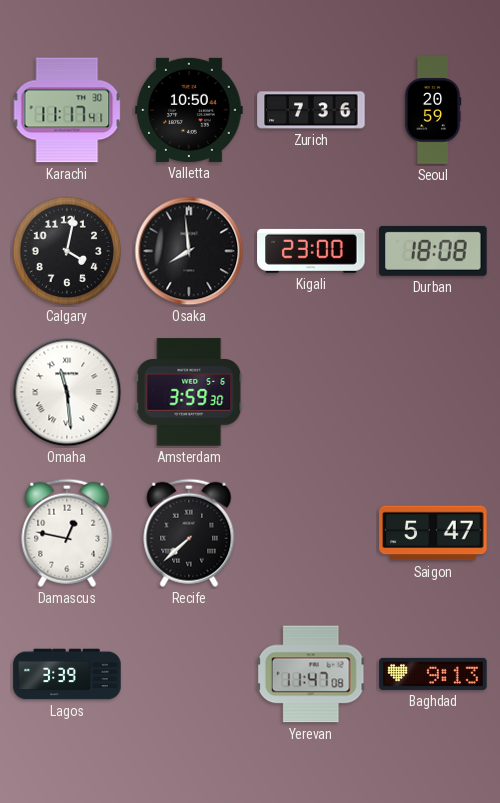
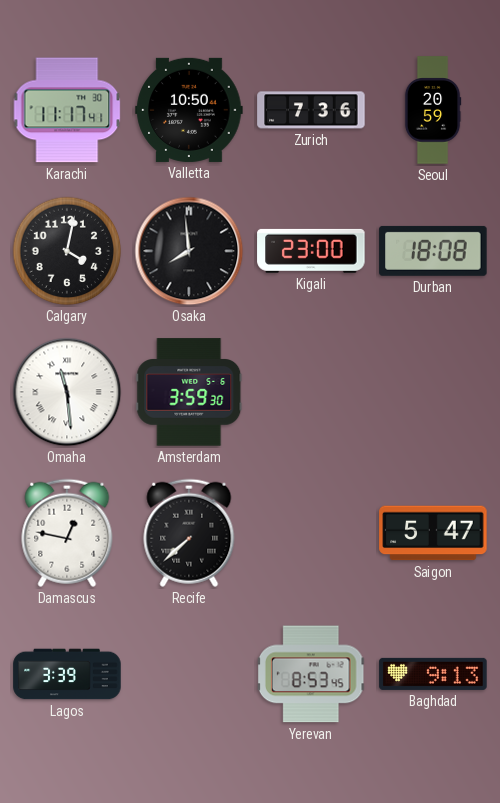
Yerevan: 11:47 -> 8:53 (311, 674)
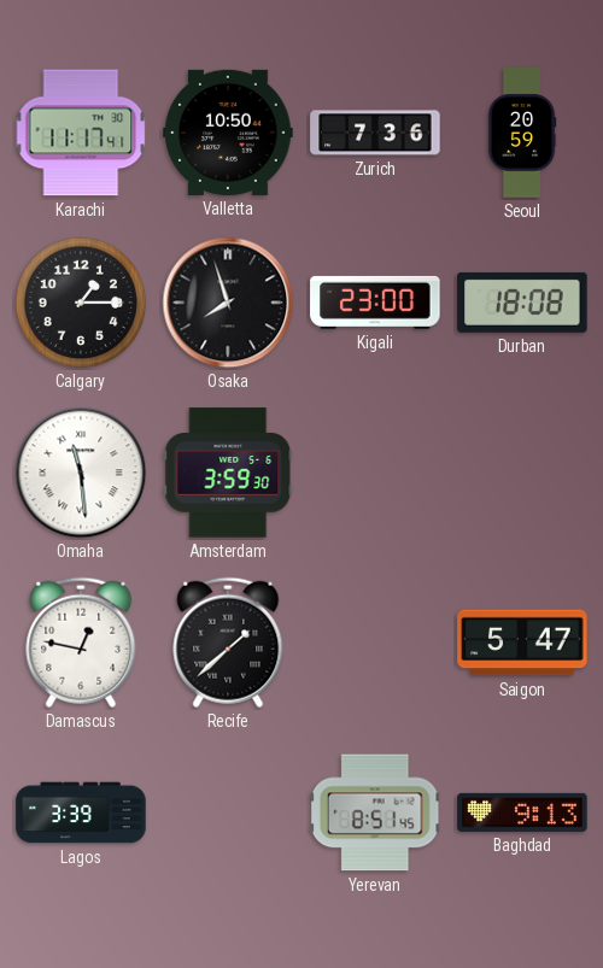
Calgary: 4:02 -> 1:15 (81, 303)
Osaka: 7:59 -> 7:57 (228, 303)
Recife: 7:38 -> 1:38 (228, 643)
Yerevan: 8:53 -> 8:51 (375, 812)
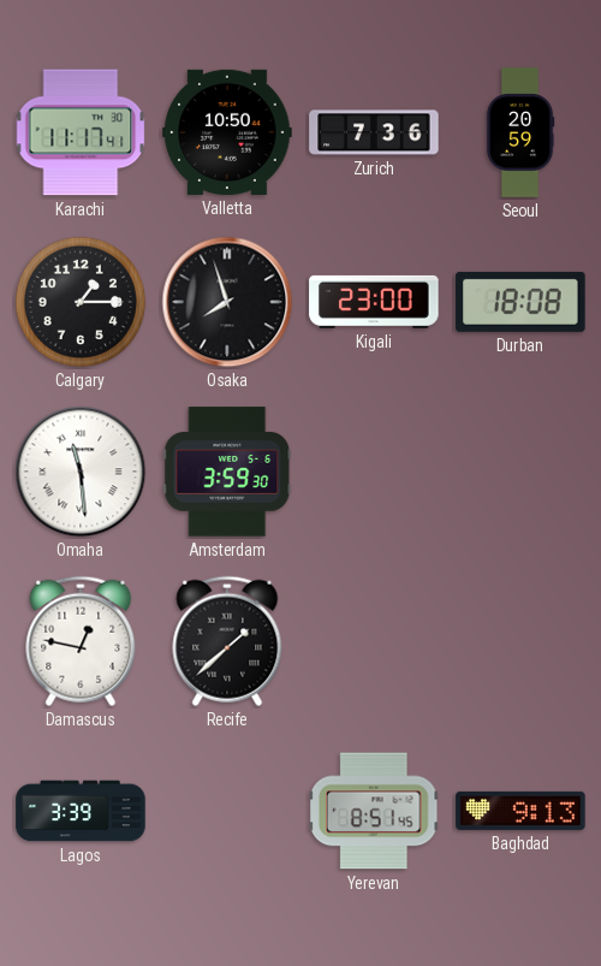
Saigon: 5:47 -> none (522, 643)
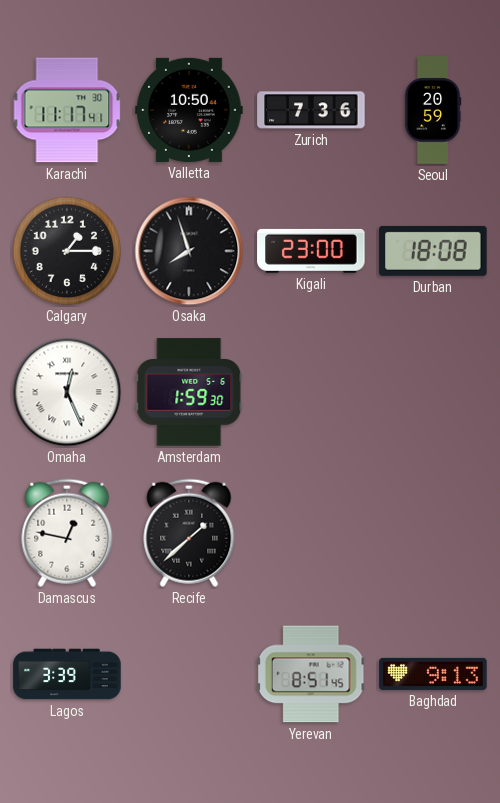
Omaha: 11:29 -> 12:26 (67, 392)
Amsterdam: 3:59 -> 1:59 (189, 392)
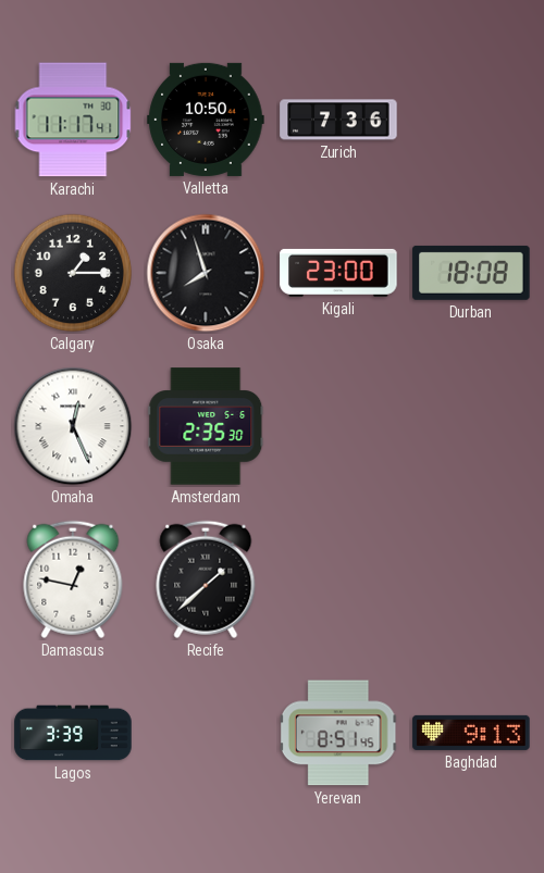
Seoul: 20:59 -> none (433, 110)
Amsterdam: 1:59 -> 2:35 (206, 426)
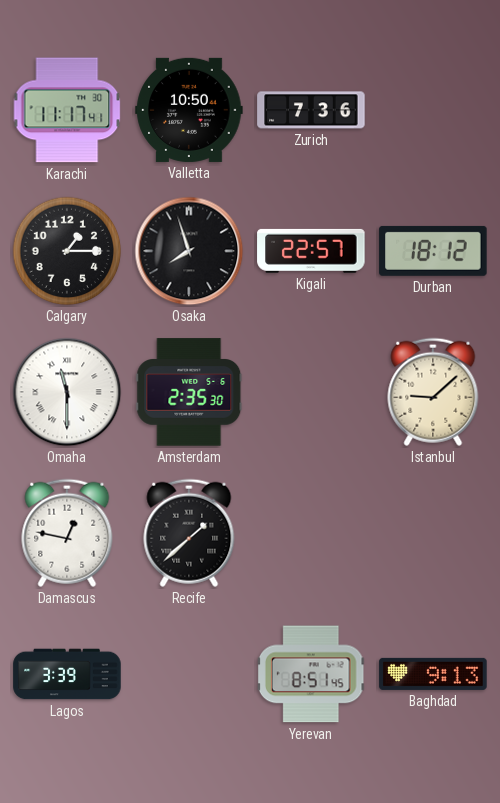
Kigali: 23:00 -> 22:57 (311, 251)
Durban: 18:08 -> 18:12 (433, 251)
Omaha: 12:26 -> 11:30 (67, 392)
Istanbul: none -> 9:08 (433, 392)
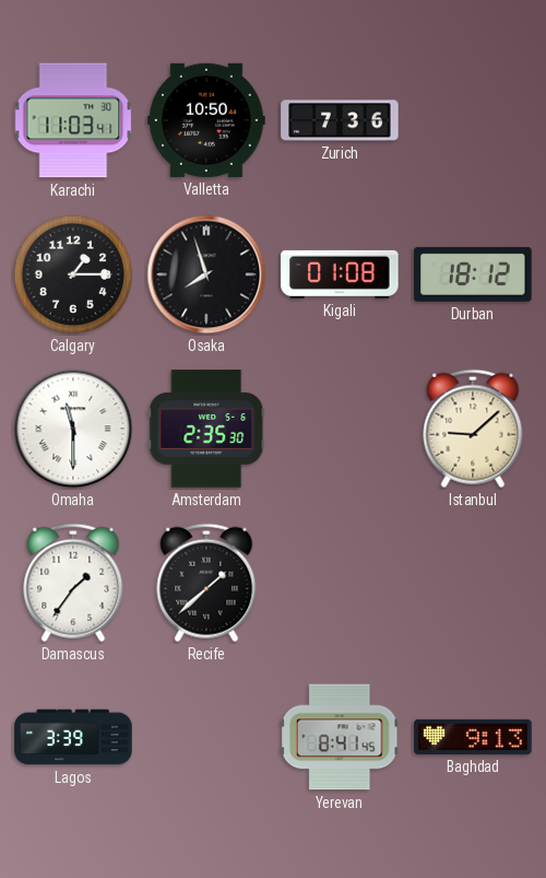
Karachi: 11:17 -> 11:03 (73, 120)
Kigali: 22:57 -> 01:08 (340, 274)
Damascus: 12:47 -> 1:36 (73, 583)
Yerevan: 8:51 -> 8:41 (340, 737)
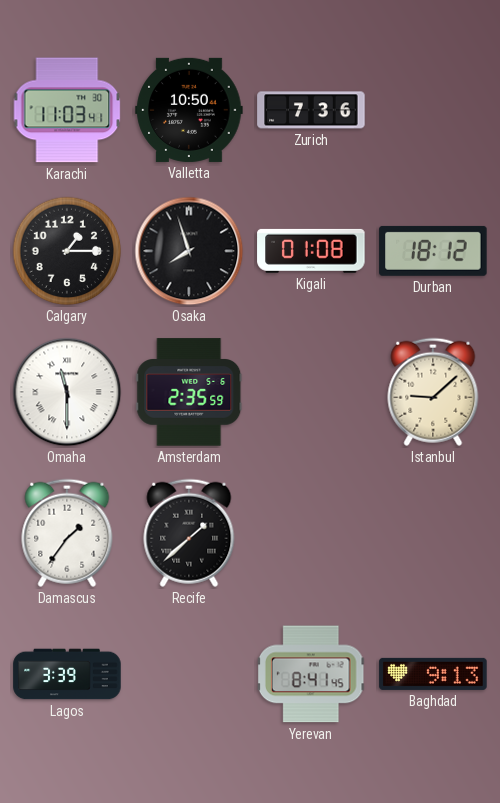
Amsterdam: 2:35:30 -> 2:35:59 (189, 392)
